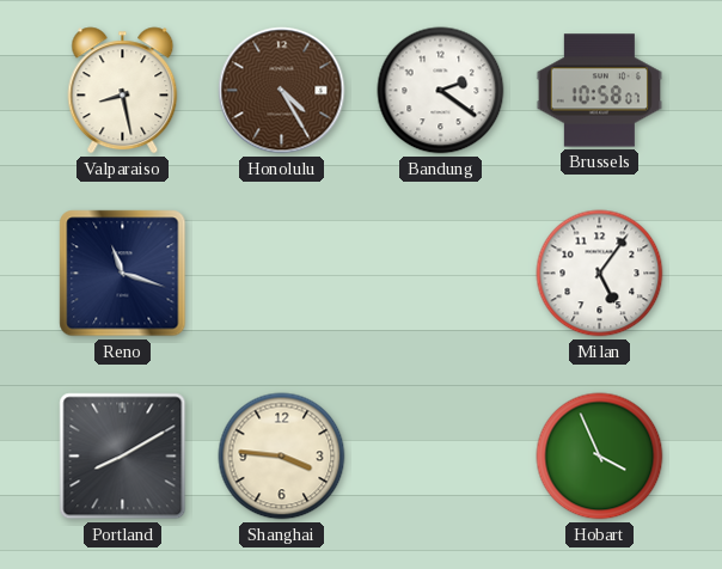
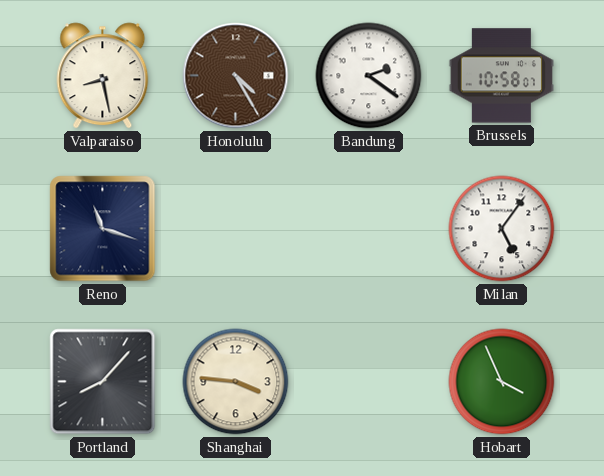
Portland: 8:10 -> 8:07 (103, 382)
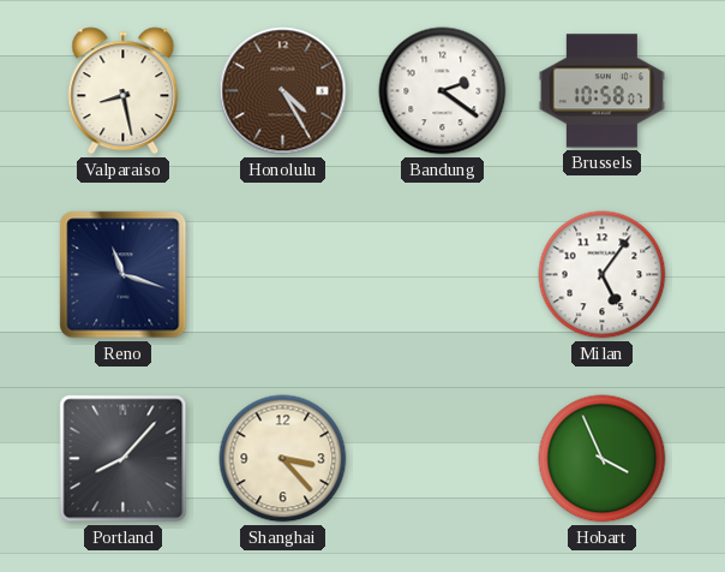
Shanghai: 3:46 -> 3:23 (283, 459)
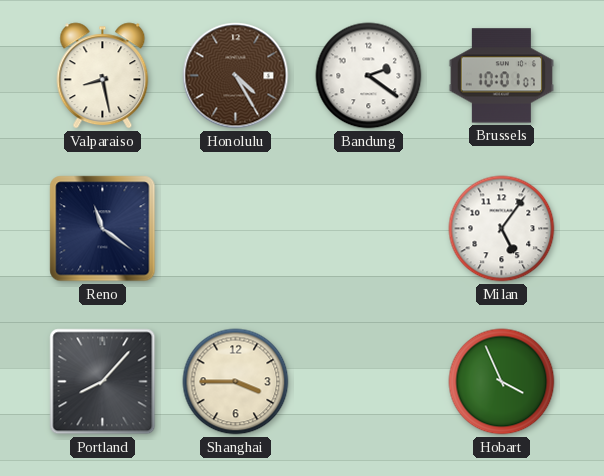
Brussels: 10:58 -> 10:01 (501, 76)
Reno: 11:18 -> 11:21 (103, 229)
Shanghai: 3:23 -> 3:45 (236, 382)
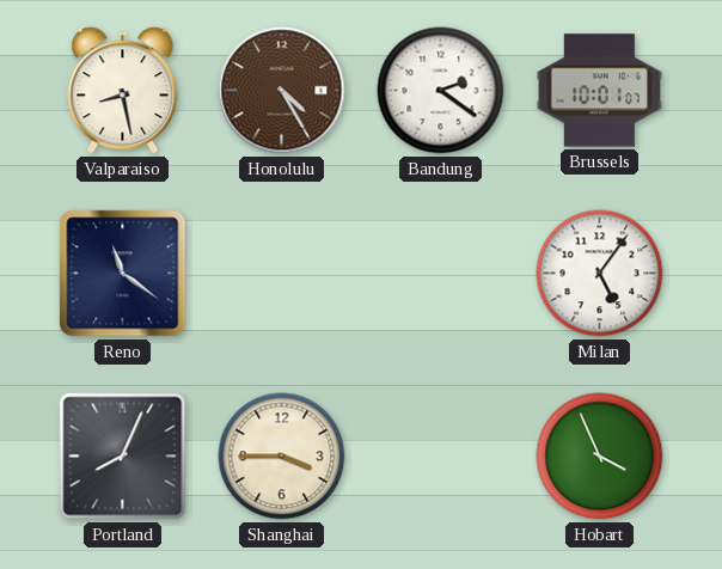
Portland: 8:07 -> 8:04 (123, 457)
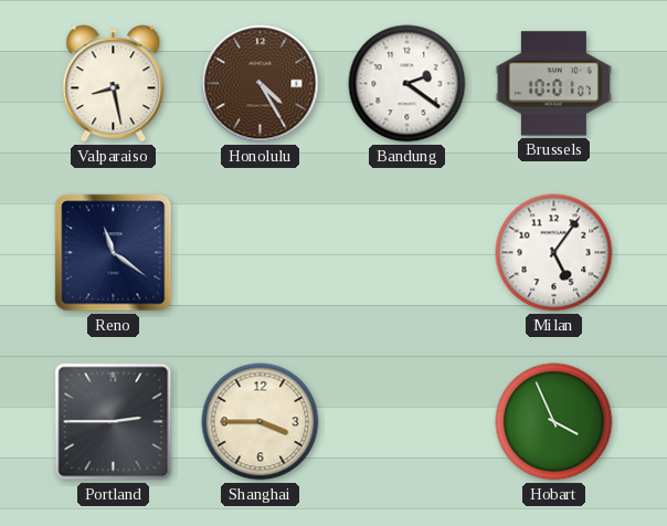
Portland: 8:04 -> 2:45 (114, 422)
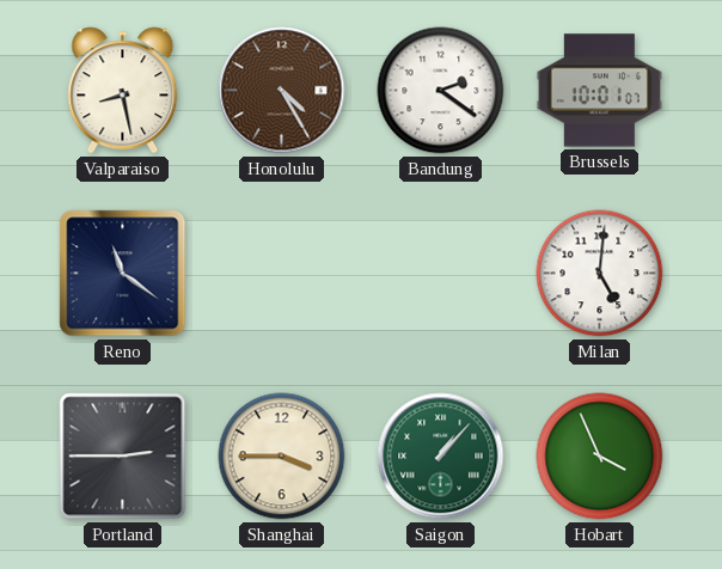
Milan: 5:06 -> 5:01 (600, 274)
Saigon: none -> 1:07 (441, 457)
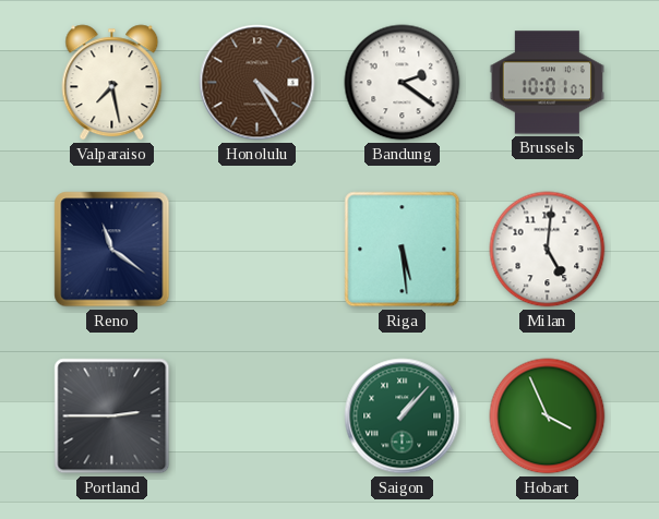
Valparaiso: 8:28 -> 7:28 (112, 83)
Riga: none -> 5:29 (403, 250)
Shanghai: 3:45 -> none (282, 457)
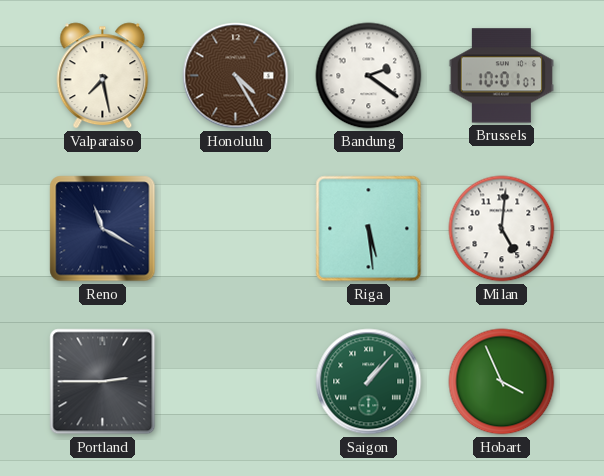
Reno: 11:21 -> 11:20 (103, 229)
